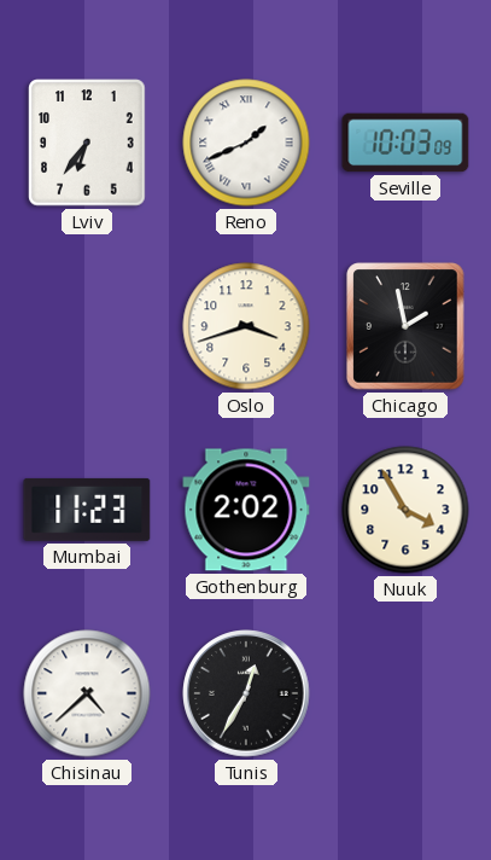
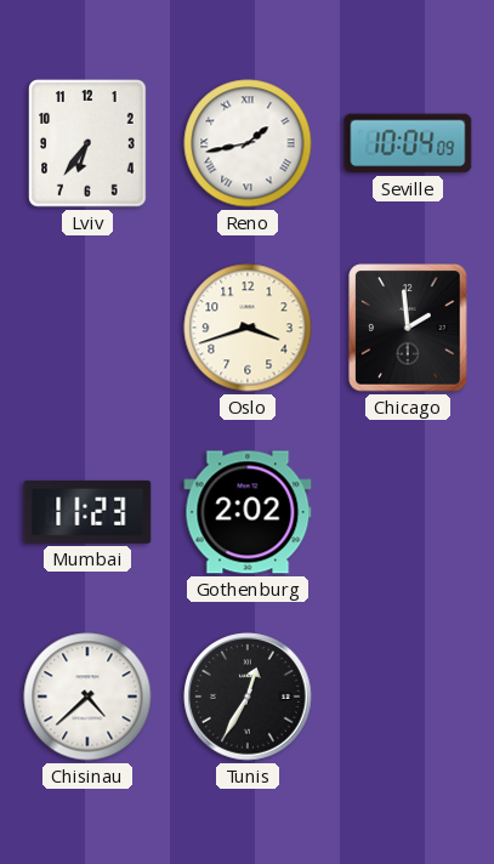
Reno: 1:41 -> 1:43 (248, 143)
Seville: 10:03 -> 10:04 (408, 143)
Chicago: 1:58 -> 1:59 (408, 328)
Nuuk: 3:55 -> none (405, 510)
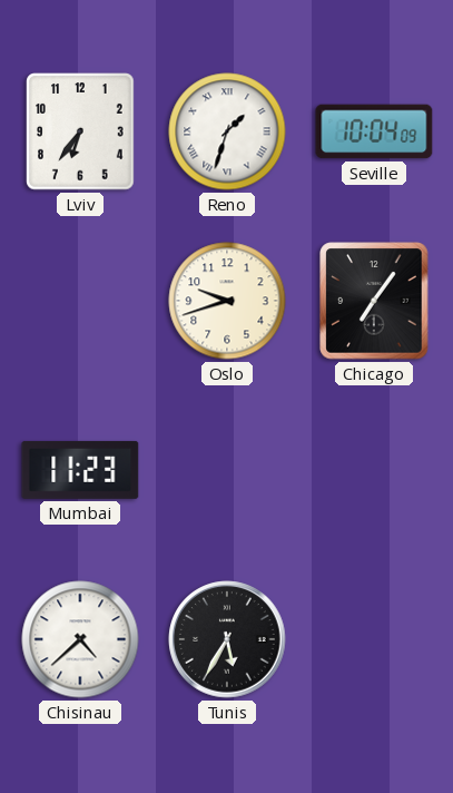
Reno: 1:43 -> 1:33 (227, 131)
Oslo: 3:42 -> 9:42 (227, 301)
Chicago: 1:59 -> 7:06 (374, 301)
Gothenburg: 2:02 -> none (248, 512)
Tunis: 12:35 -> 5:35 (227, 639)
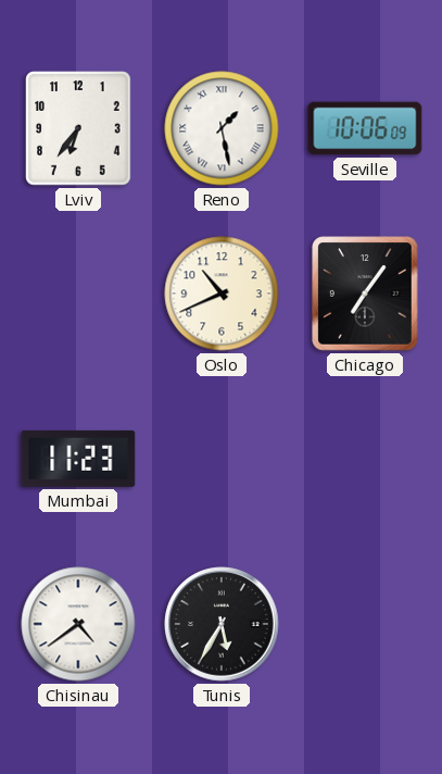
Reno: 1:33 -> 1:28 (222, 128)
Seville: 10:04 -> 10:06 (365, 128)
Oslo: 9:42 -> 10:41 (222, 294)
Chisinau: 4:38 -> 4:39 (78, 624)
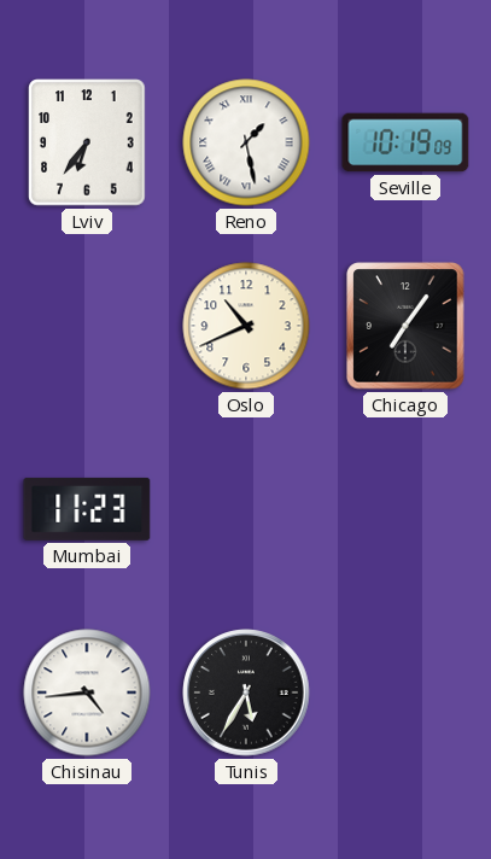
Seville: 10:06 -> 10:19 (405, 142)
Chisinau: 4:39 -> 4:44 (87, 693)
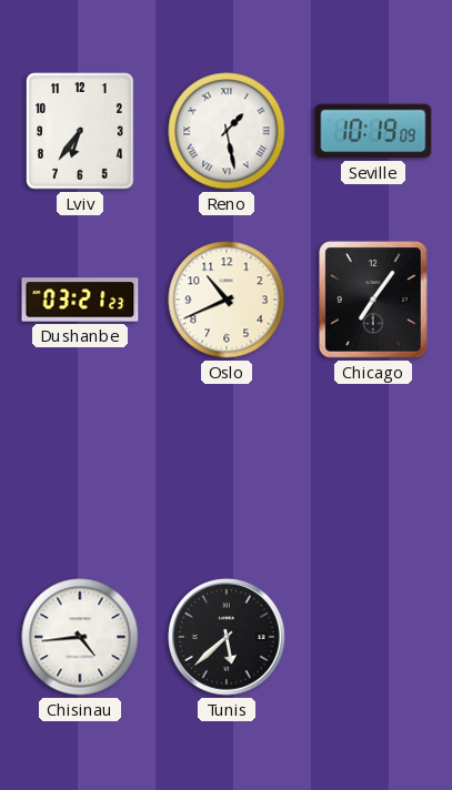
Dushanbe: none -> 03:21 (80, 300)
Mumbai: 11:23 -> none (87, 509)
Tunis: 5:35 -> 5:38 (227, 637)
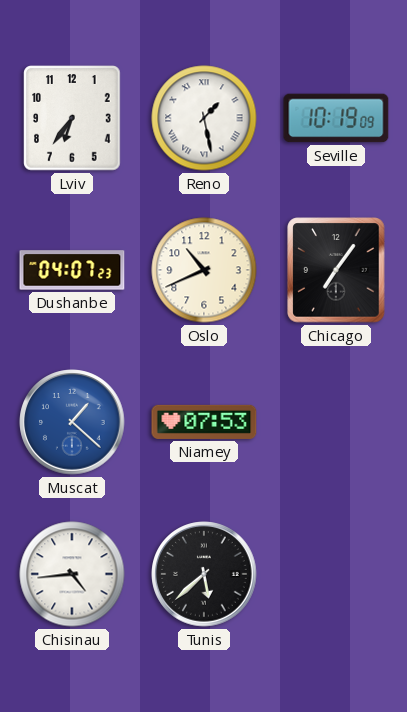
Dushanbe: 03:21 -> 04:07 (72, 270)
Muscat: none -> 1:22 (72, 422)
Niamey: none -> 07:53 (204, 422)
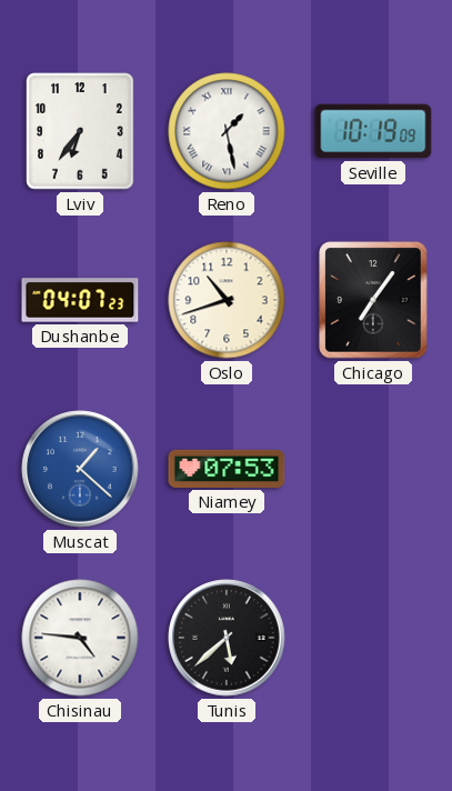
Oslo: 10:41 -> 10:42 (227, 300)
Chisinau: 4:44 -> 4:46 (80, 638)
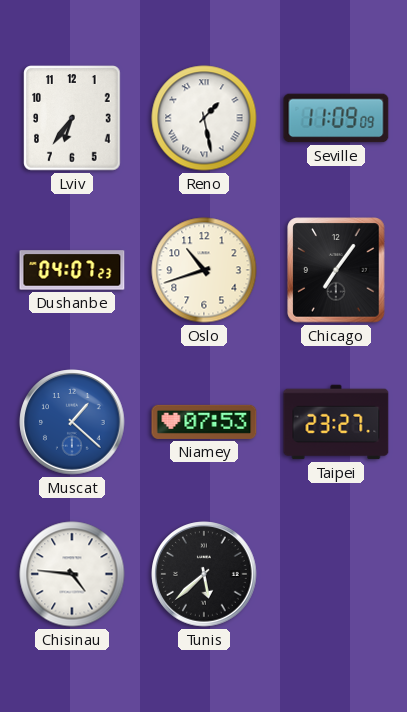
Seville: 10:19 -> 11:09 (336, 118)
Taipei: none -> 23:27 (336, 422)
